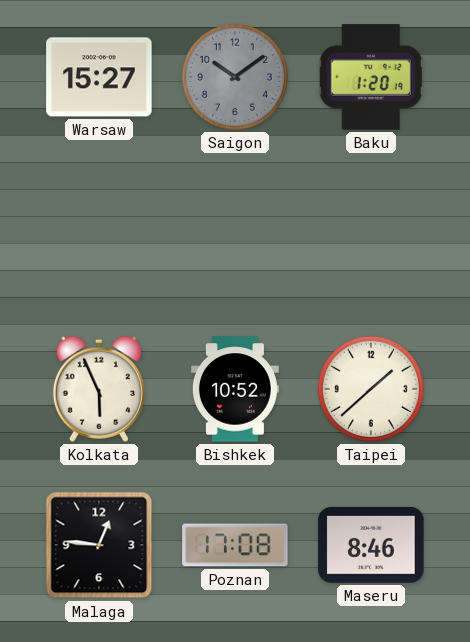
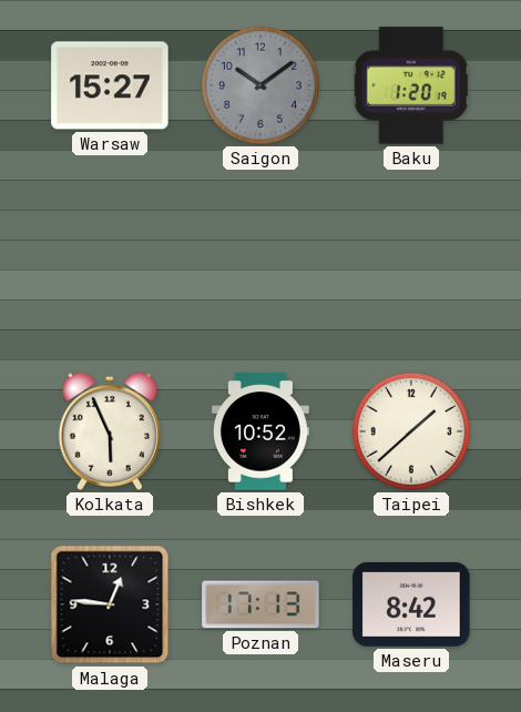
Poznan: 17:08 -> 17:13 (260, 604)
Maseru: 8:46 -> 8:42 (411, 604)
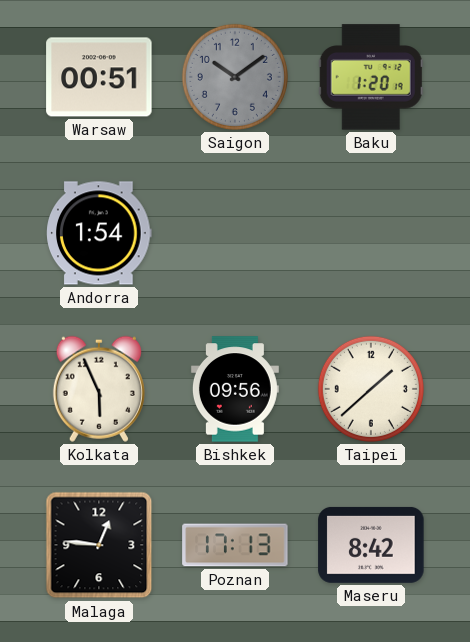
Warsaw: 15:27 -> 00:51 (99, 77)
Andorra: none -> 1:54 (99, 233)
Bishkek: 10:52 -> 09:56 (235, 389)
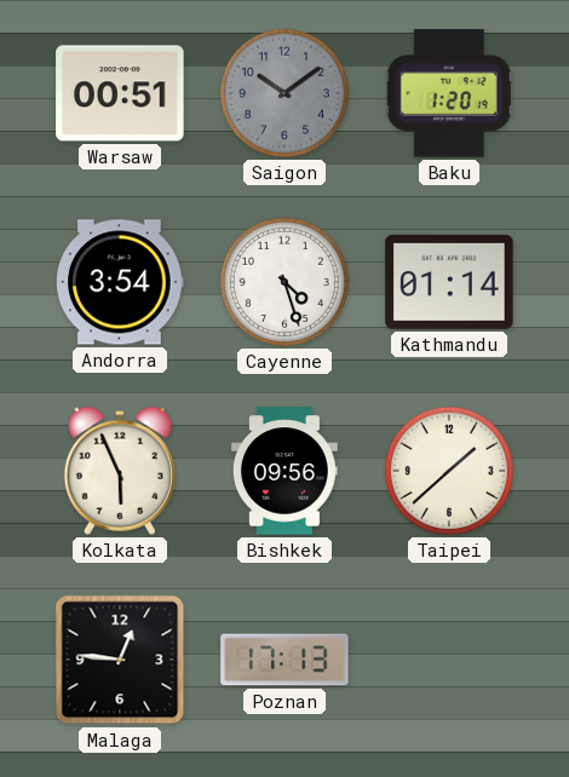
Andorra: 1:54 -> 3:54 (120, 282)
Cayenne: none -> 4:27 (284, 282)
Kathmandu: none -> 01:14 (449, 282)
Maseru: 8:42 -> none (371, 545)
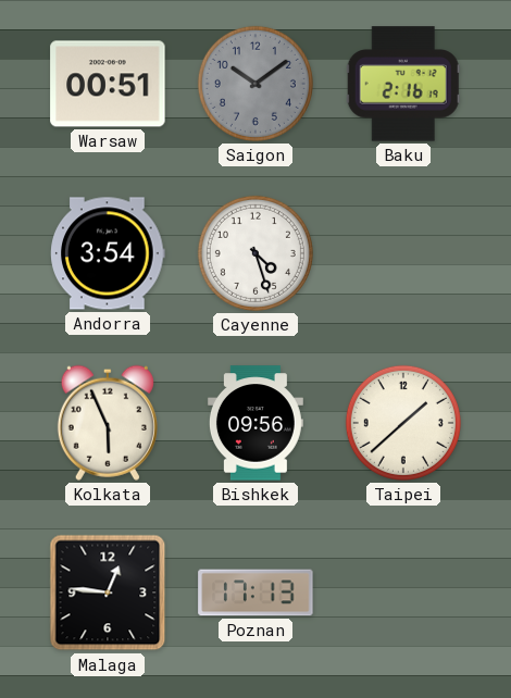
Baku: 1:20 -> 2:16 (403, 84)
Kathmandu: 01:14 -> none (449, 282)
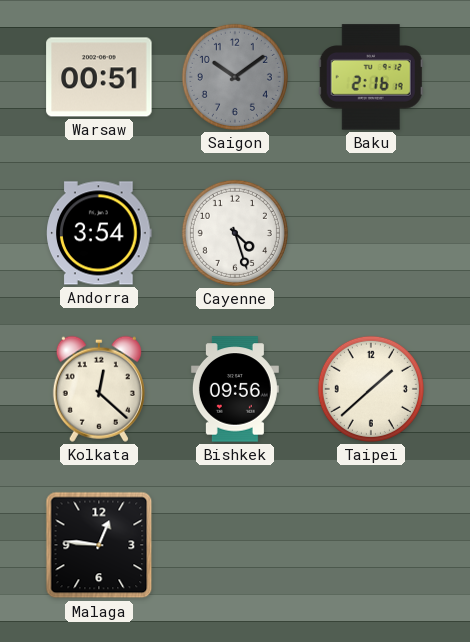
Kolkata: 5:56 -> 12:22 (99, 389)
Poznan: 17:13 -> none (255, 593)
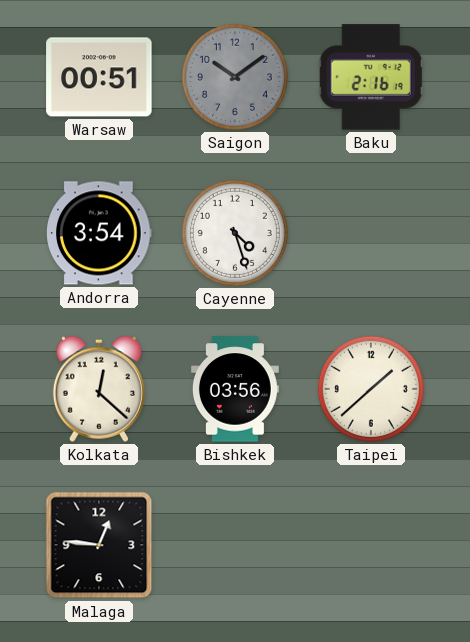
Bishkek: 09:56 -> 03:56 (235, 389)
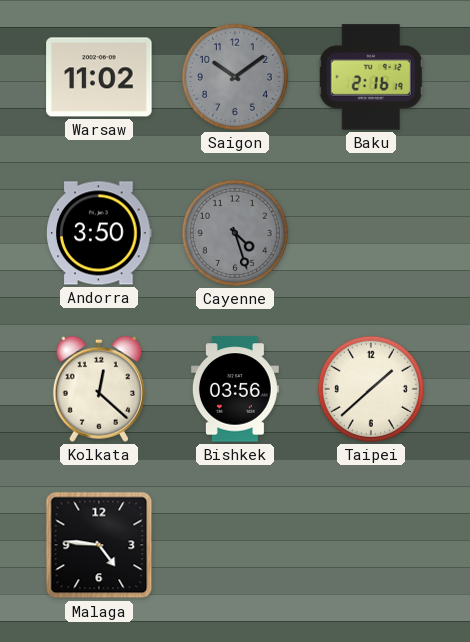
Warsaw: 00:51 -> 11:02 (99, 77)
Andorra: 3:54 -> 3:50 (99, 233)
Cayenne dial: white -> grey (235, 233)
Malaga: 12:46 -> 4:46 (99, 545)
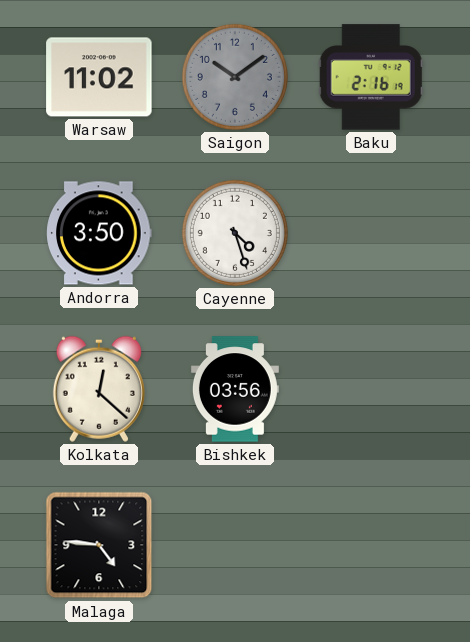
Cayenne dial: grey -> white (235, 233)
Taipei: 1:38 -> none (371, 389)
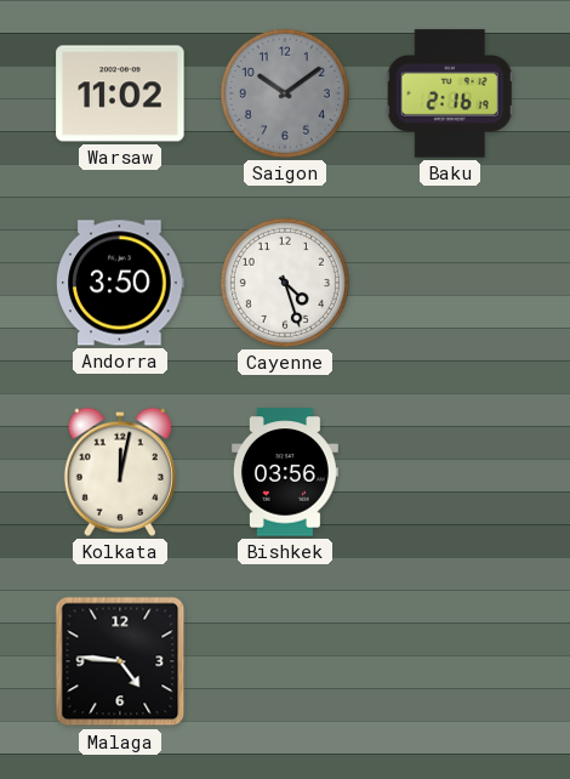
Kolkata: 12:22 -> 12:02 (120, 472)
